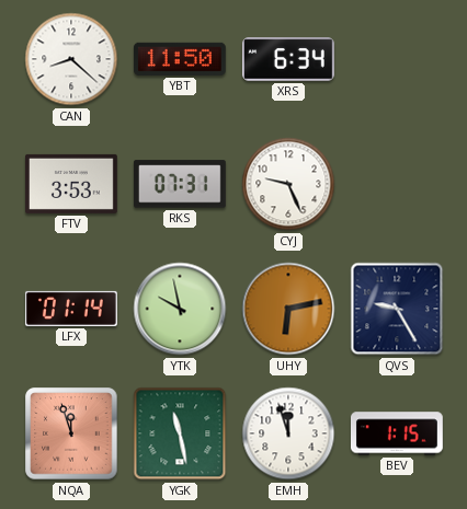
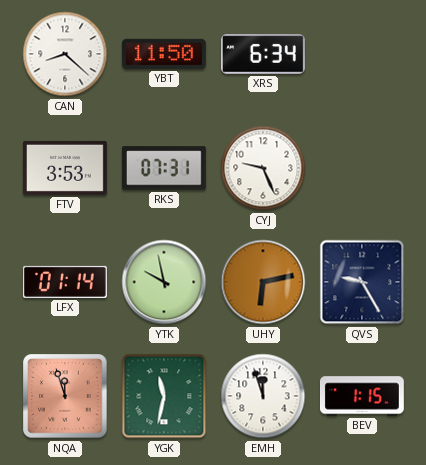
YGK: 11:28 -> 11:32 (164, 396)
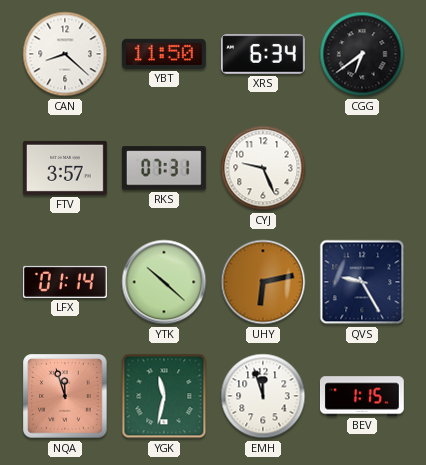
CGG: none -> 6:39 (362, 54)
FTV: 3:53 -> 3:57 (66, 168)
YTK: 9:58 -> 10:22 (164, 282)
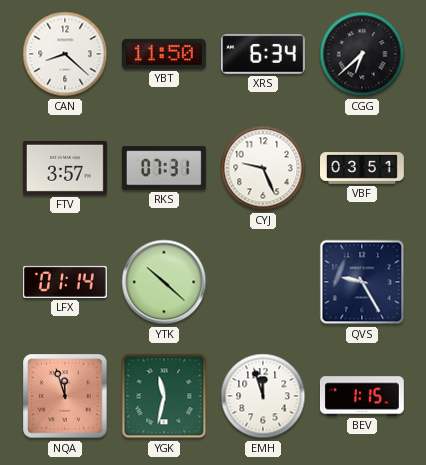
CGG: 6:39 -> 6:38 (362, 54)
VBF: none -> 03:51 (363, 168)
UHY: 6:13 -> none (263, 282)
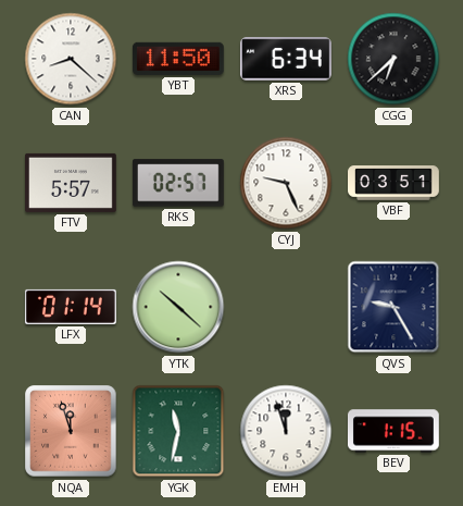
FTV: 3:57 -> 5:57 (72, 183)
RKS: 07:31 -> 02:57 (178, 183)
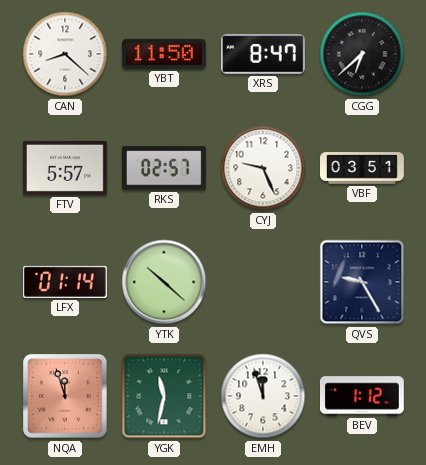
XRS: 6:34 -> 8:47 (263, 54)
BEV: 1:15 -> 1:12 (362, 396)
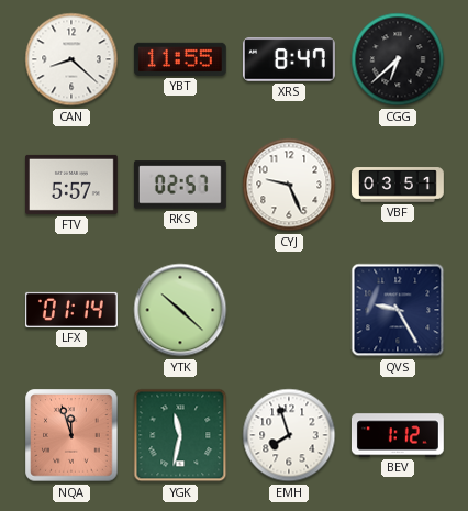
YBT: 11:50 -> 11:55 (180, 59)
EMH: 11:57 -> 7:57 (289, 435)
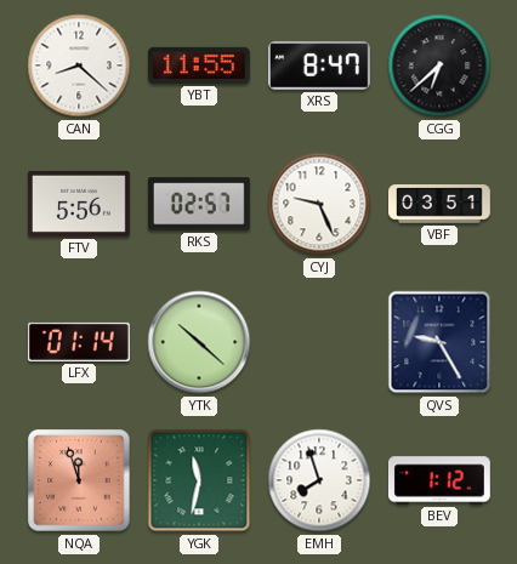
FTV: 5:57 -> 5:56 (80, 204)
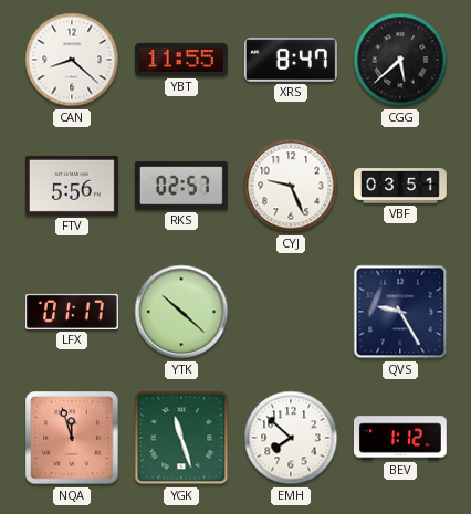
CGG: 6:38 -> 5:38 (400, 60)
LFX: 01:14 -> 01:17 (72, 312)
YGK: 11:32 -> 11:27 (181, 438)
EMH: 7:57 -> 7:52 (291, 438)
